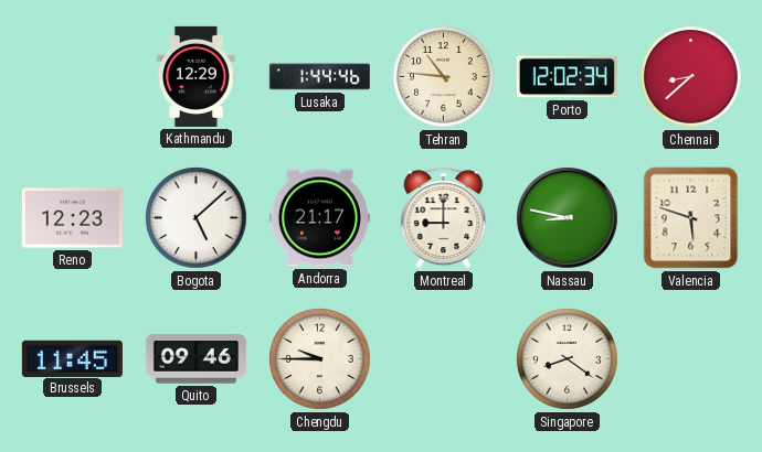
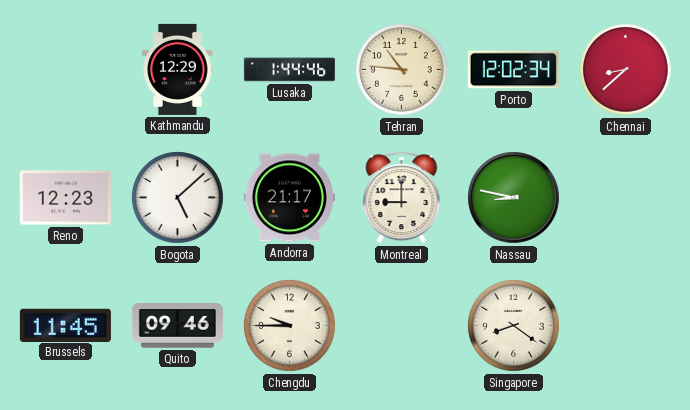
Valencia: 5:48 -> none (691, 218)
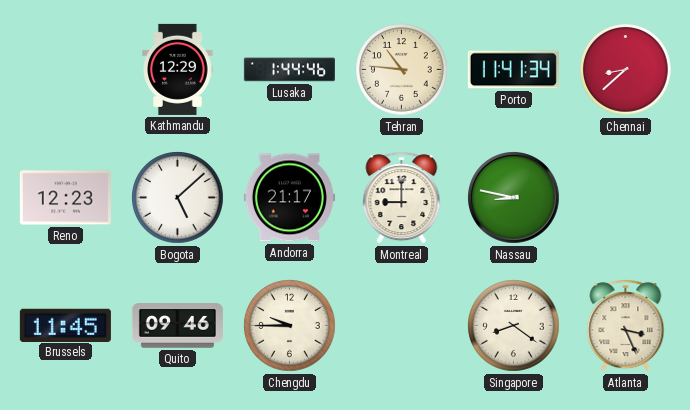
Porto: 12:02 -> 11:41 (513, 70)
Atlanta: none -> 3:26 (626, 326)
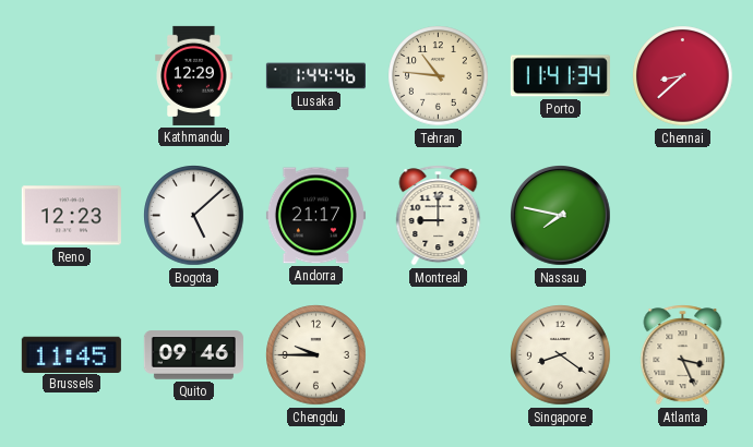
Nassau: 8:47 -> 7:47 (561, 216)
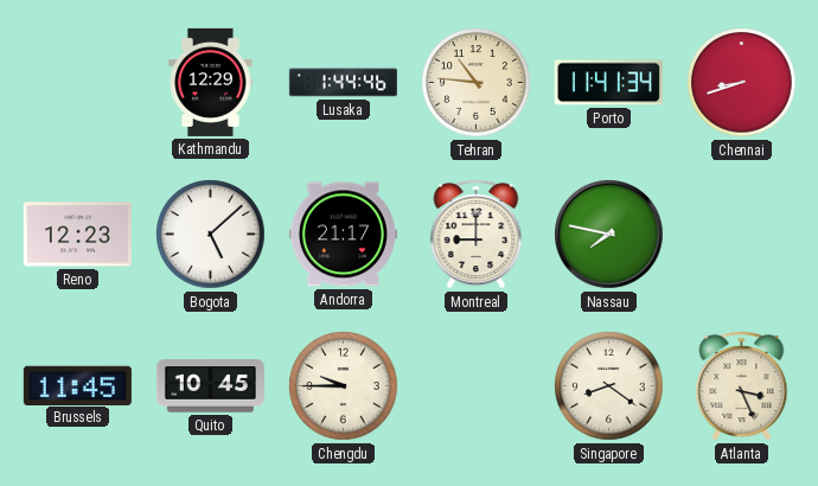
Chennai: 8:38 -> 8:42 (742, 83)
Quito: 09:46 -> 10:45 (210, 386)
